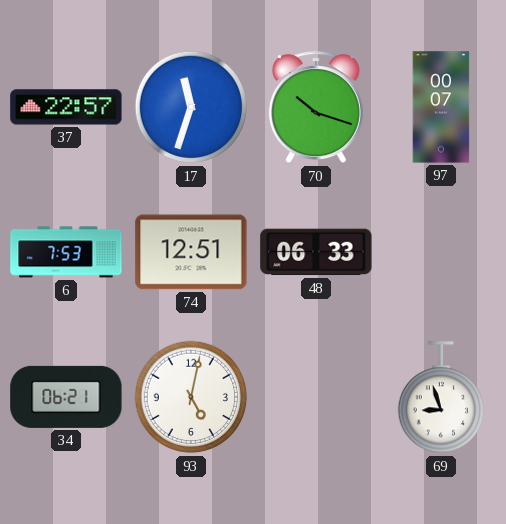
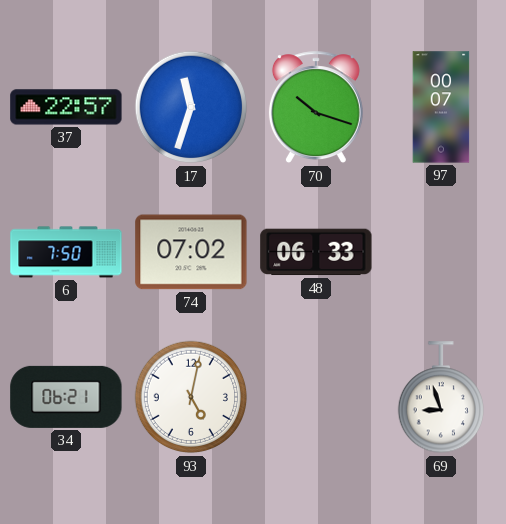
6: 7:53 -> 7:50 (66, 252)
74: 12:51 -> 07:02 (191, 252)
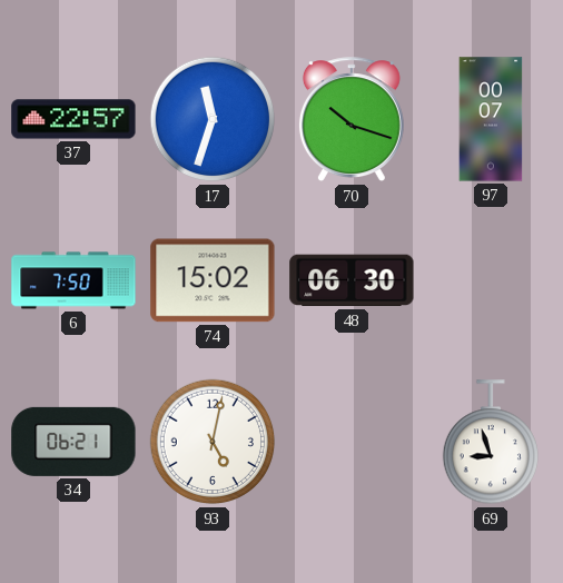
74: 07:02 -> 15:02 (213, 280)
48: 06:33 -> 06:30 (352, 280)
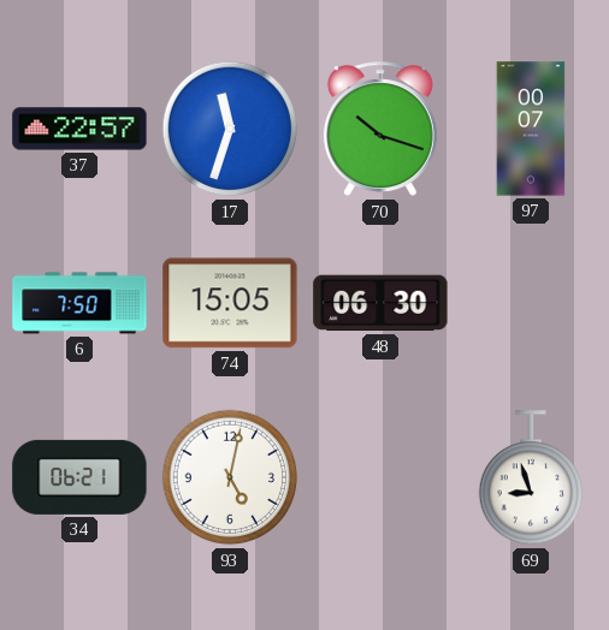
74: 15:02 -> 15:05 (230, 303)
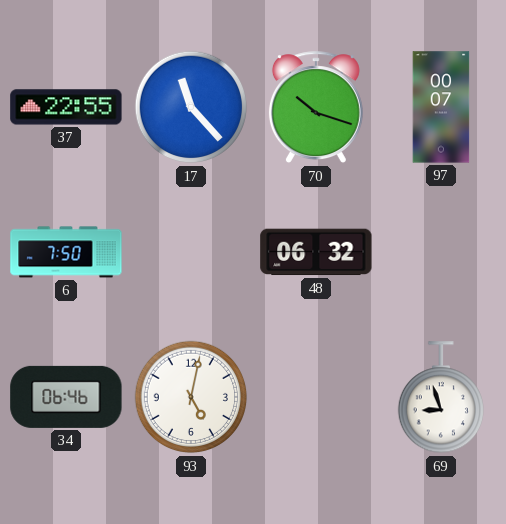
37: 22:57 -> 22:55 (66, 107)
17: 11:33 -> 11:23 (191, 107)
74: 15:05 -> none (230, 303)
48: 06:30 -> 06:32 (316, 252)
34: 06:21 -> 06:46 (66, 397)
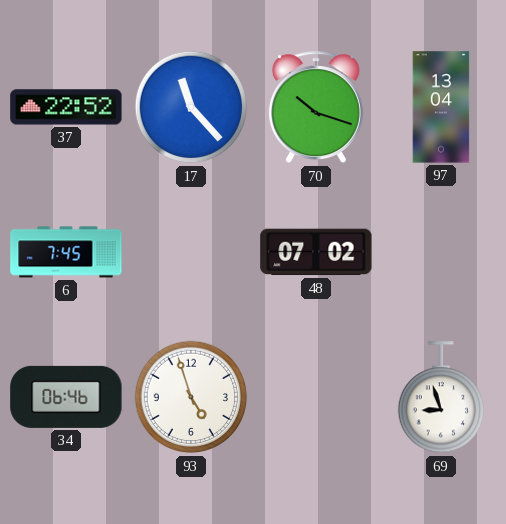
37: 22:55 -> 22:52 (66, 107)
97: 00:07 -> 13:04 (441, 107)
6: 7:50 -> 7:45 (66, 252)
48: 06:32 -> 07:02 (316, 252)
93: 5:02 -> 4:57 (191, 397)
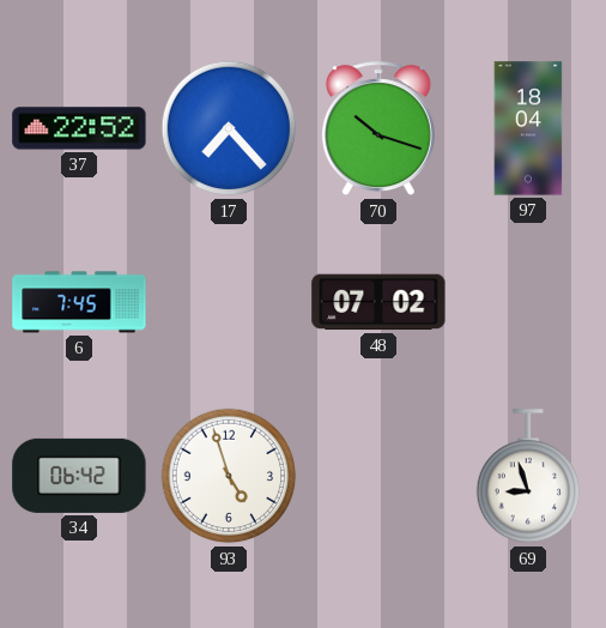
17: 11:23 -> 7:23 (229, 128)
97: 13:04 -> 18:04 (528, 128)
34: 06:46 -> 06:42 (79, 476)
